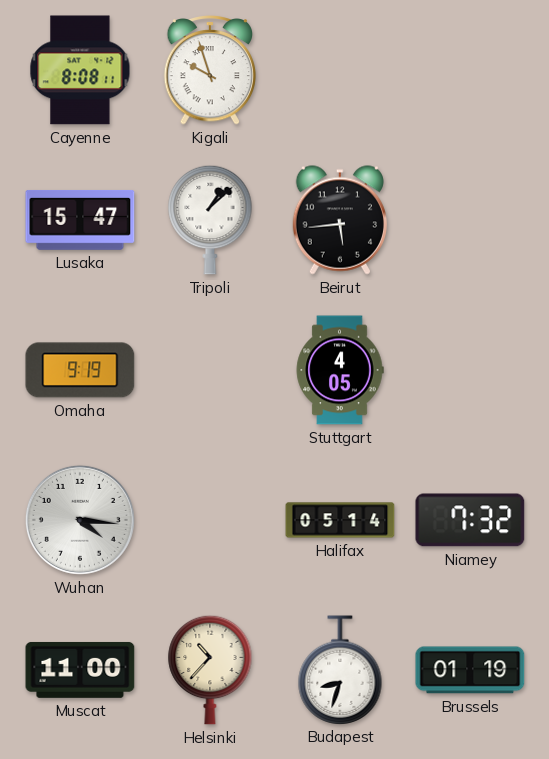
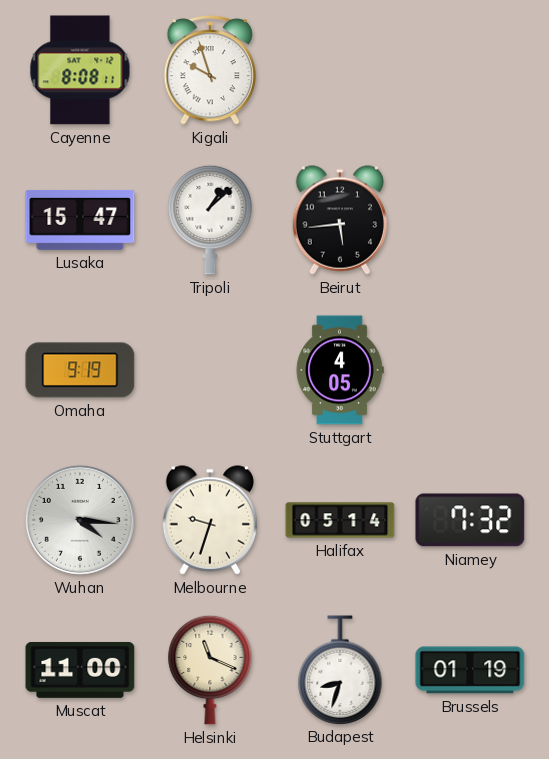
Melbourne: none -> 9:33 (210, 520)
Helsinki: 10:37 -> 11:19 (210, 670)
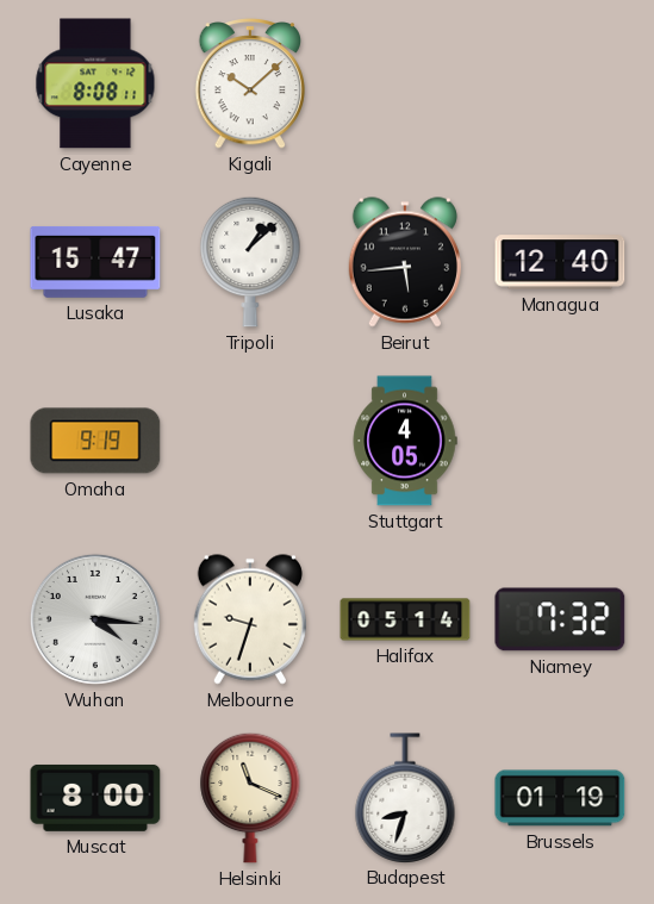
Kigali: 9:57 -> 10:08 (250, 83)
Managua: none -> 12:40 (560, 262)
Muscat: 11:00 -> 8:00 (95, 798)
